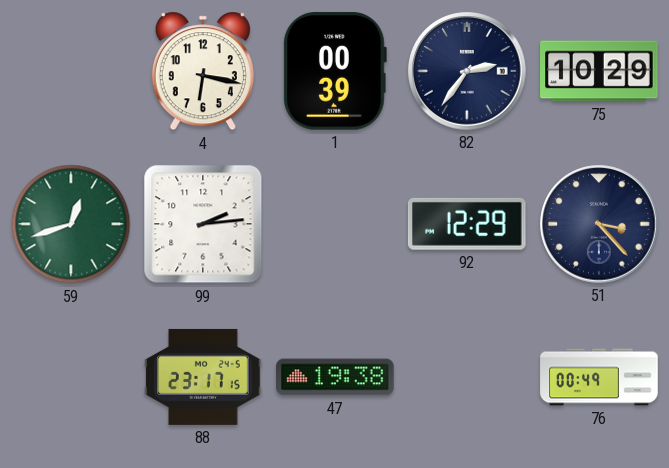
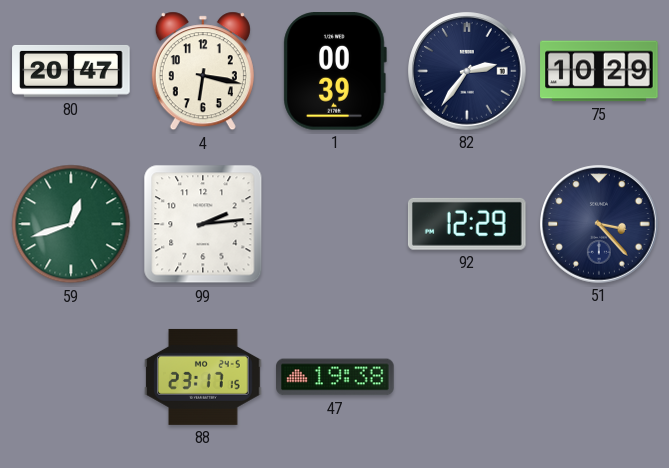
80: none -> 20:47 (71, 71)
76: 00:49 -> none (599, 377)
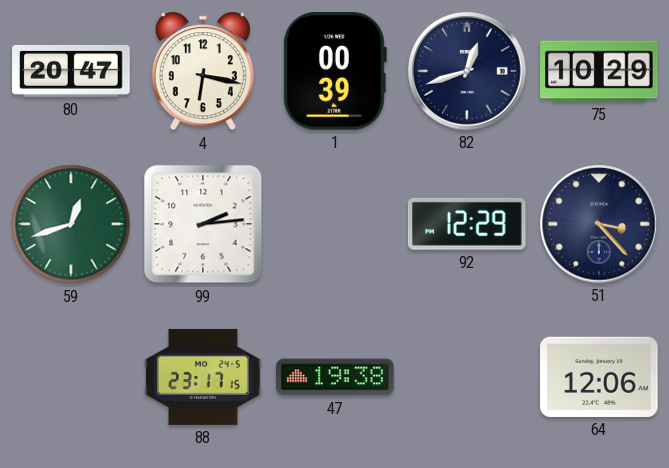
82: 2:36 -> 12:42 (467, 71)
64: none -> 12:06 (599, 377)
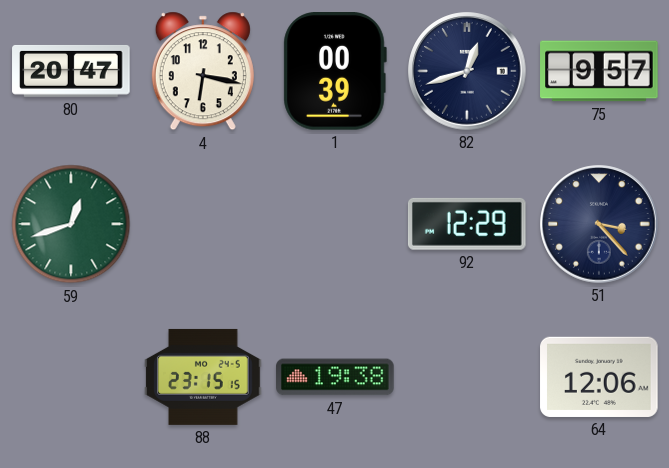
75: 10:29 -> 9:57 (599, 71)
99: 2:14 -> none (203, 224)
88: 23:17 -> 23:15 (203, 377)
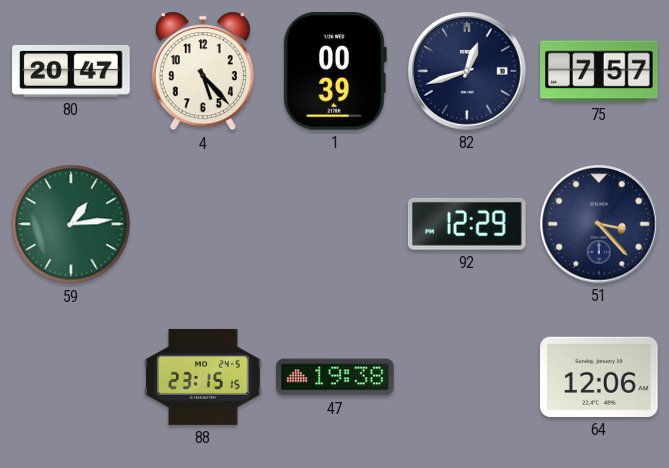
4: 6:17 -> 5:23 (203, 71)
75: 9:57 -> 7:57 (599, 71)
59: 12:42 -> 1:14 (71, 224)
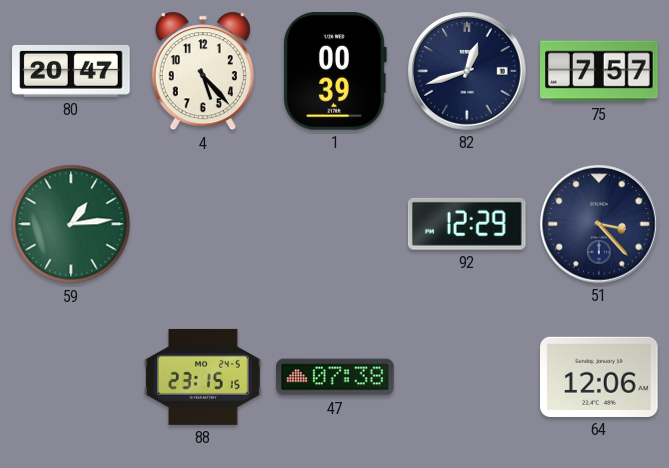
47: 19:38 -> 07:38 (335, 377)
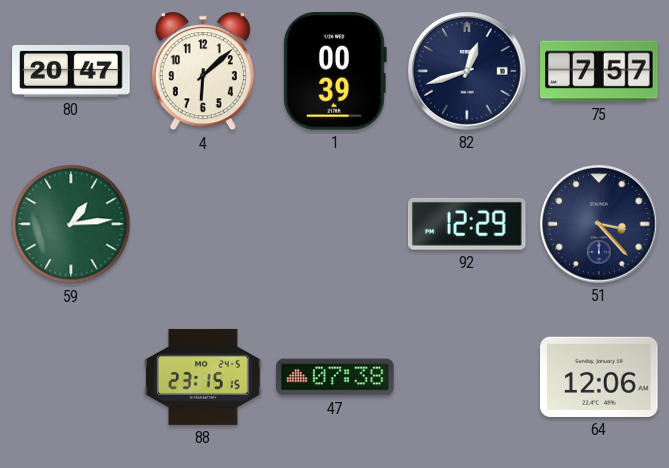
4: 5:23 -> 6:08 (203, 71)
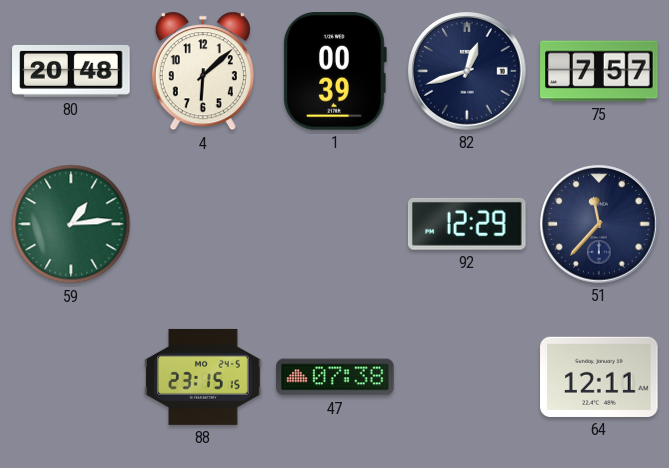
80: 20:47 -> 20:48 (71, 71)
51: 3:23 -> 11:37 (599, 224)
64: 12:06 -> 12:11 (599, 377)
